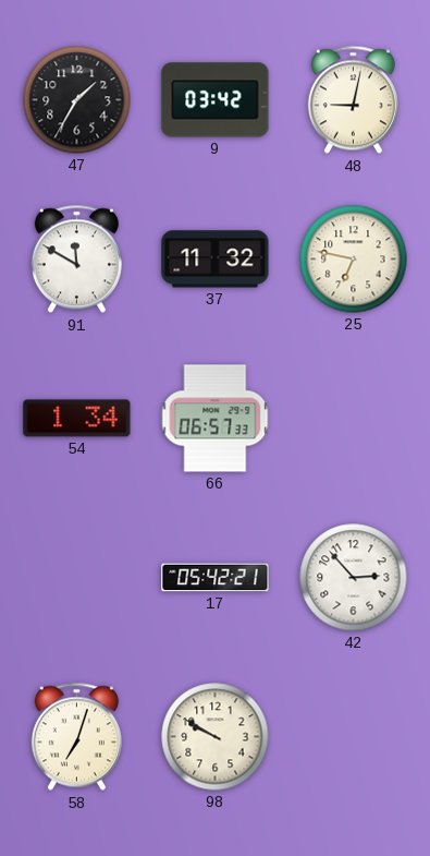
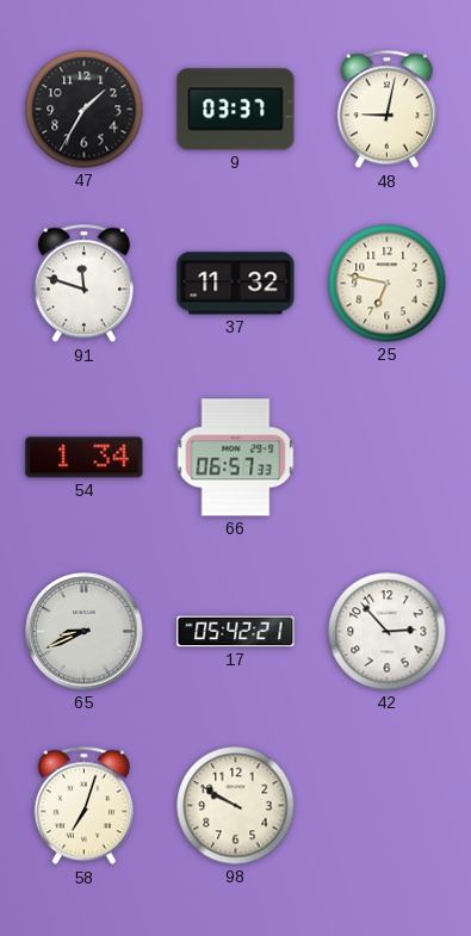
9: 03:42 -> 03:37 (236, 110)
91: 11:50 -> 11:48 (83, 284)
65: none -> 8:41 (85, 632)
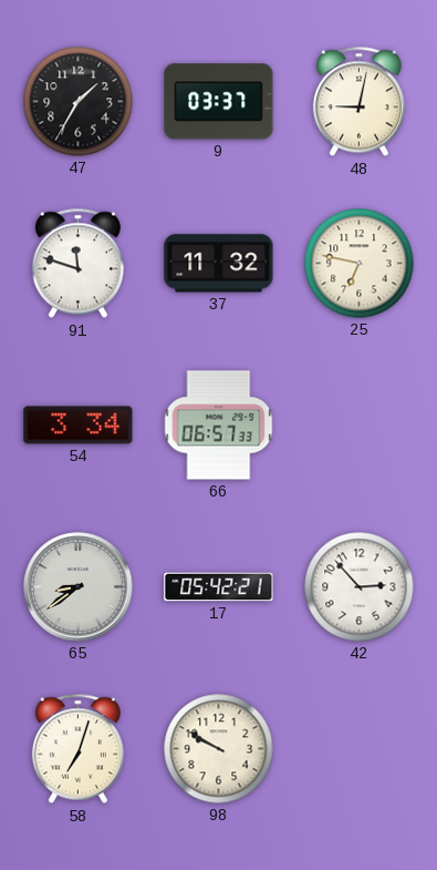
54: 1:34 -> 3:34 (79, 426)
65: 8:41 -> 8:39 (79, 587)
